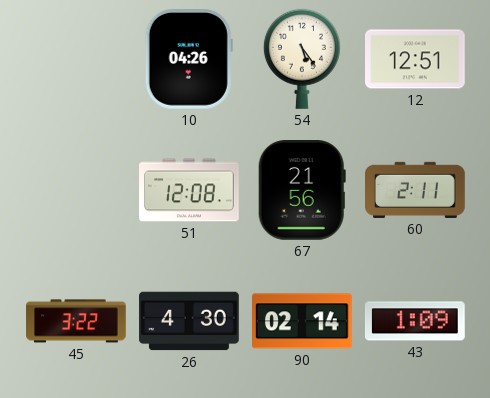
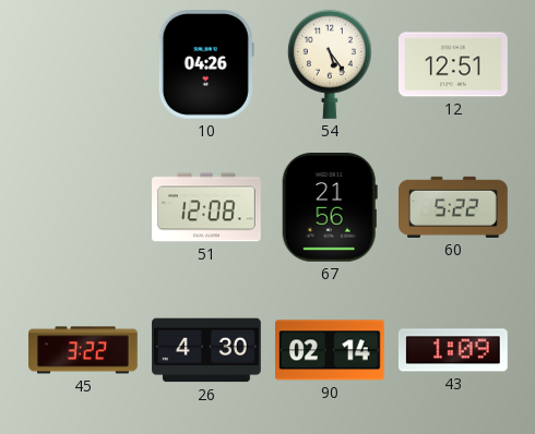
60: 2:11 -> 5:22 (454, 207)
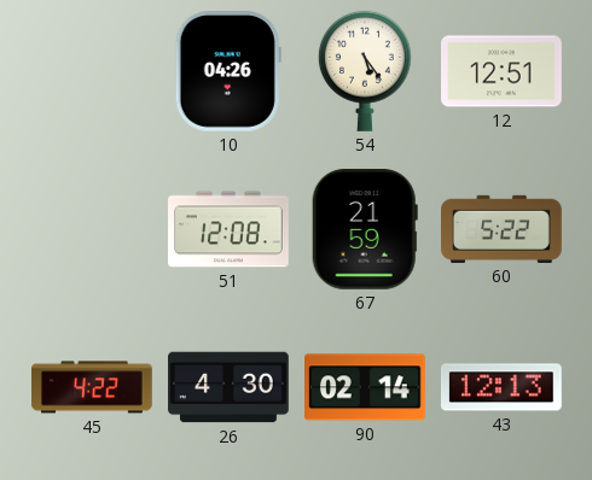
67: 21:56 -> 21:59 (365, 230)
45: 3:22 -> 4:22 (92, 387)
43: 1:09 -> 12:13 (501, 387)
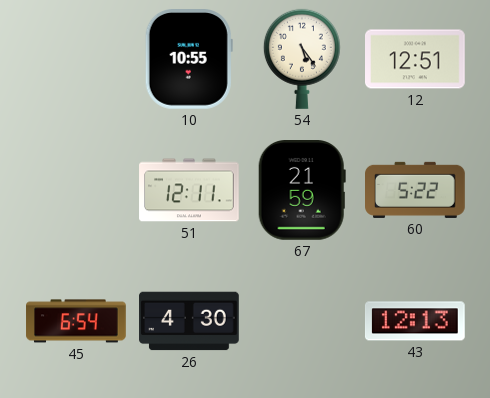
10: 04:26 -> 10:55 (189, 60)
51: 12:08 -> 12:11 (189, 190)
45: 4:22 -> 6:54 (76, 321)
90: 02:14 -> none (366, 387)
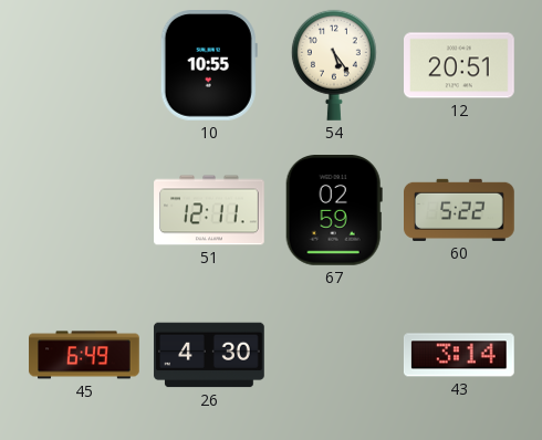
12: 12:51 -> 20:51 (460, 65)
67: 21:59 -> 02:59 (334, 211)
45: 6:54 -> 6:49 (84, 355)
43: 12:13 -> 3:14 (459, 355)
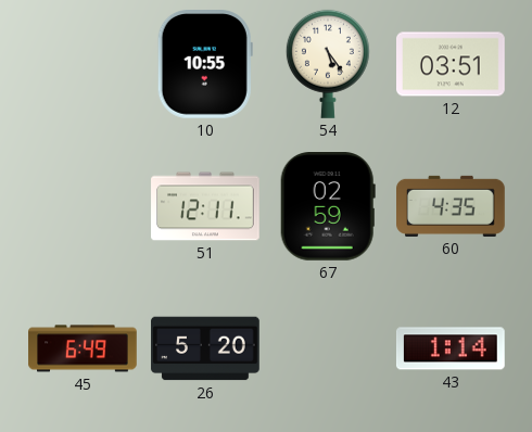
12: 20:51 -> 03:51 (452, 64)
60: 5:22 -> 4:35 (452, 206)
26: 4:30 -> 5:20 (205, 348)
43: 3:14 -> 1:14 (451, 348)
